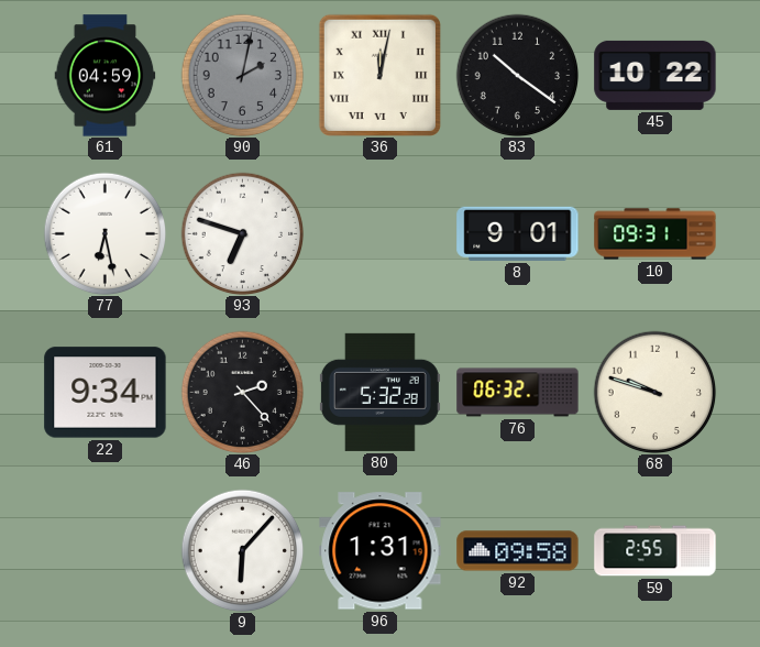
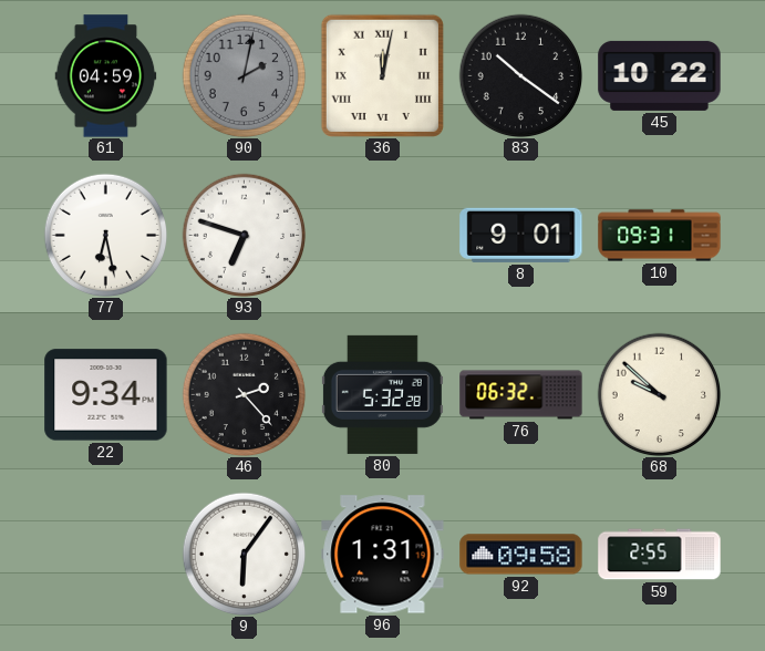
68: 9:48 -> 9:52 (659, 394)
9: 6:07 -> 6:06 (244, 554)
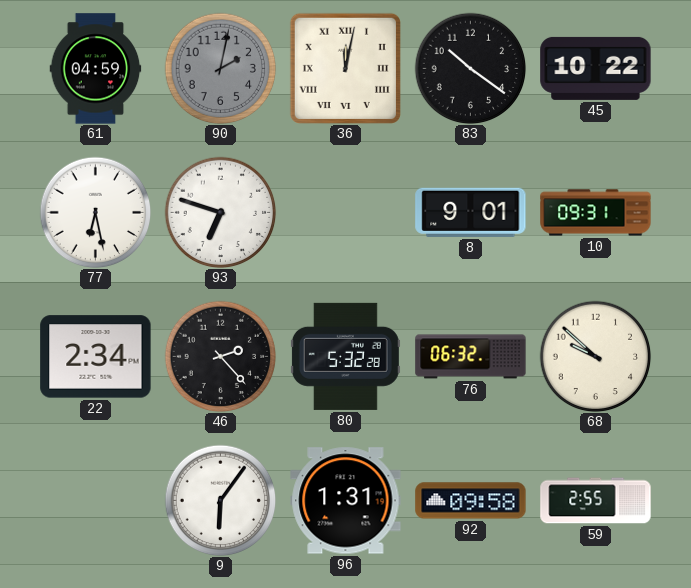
22: 9:34 -> 2:34 (96, 357)
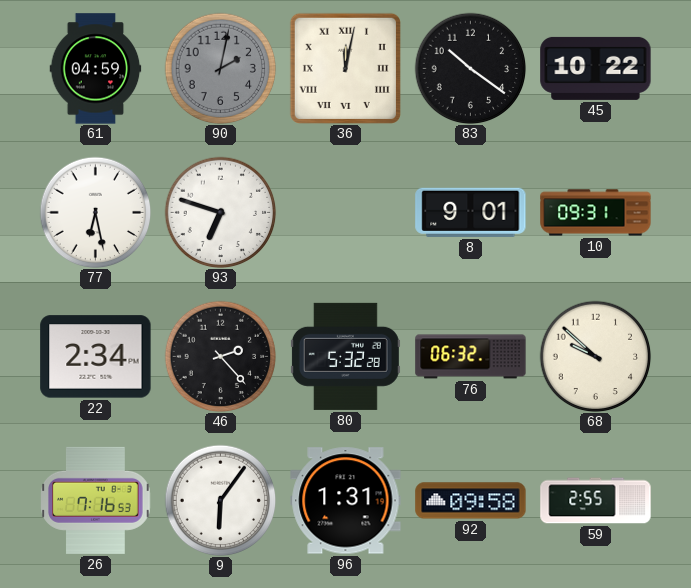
26: none -> 7:16 (96, 500)
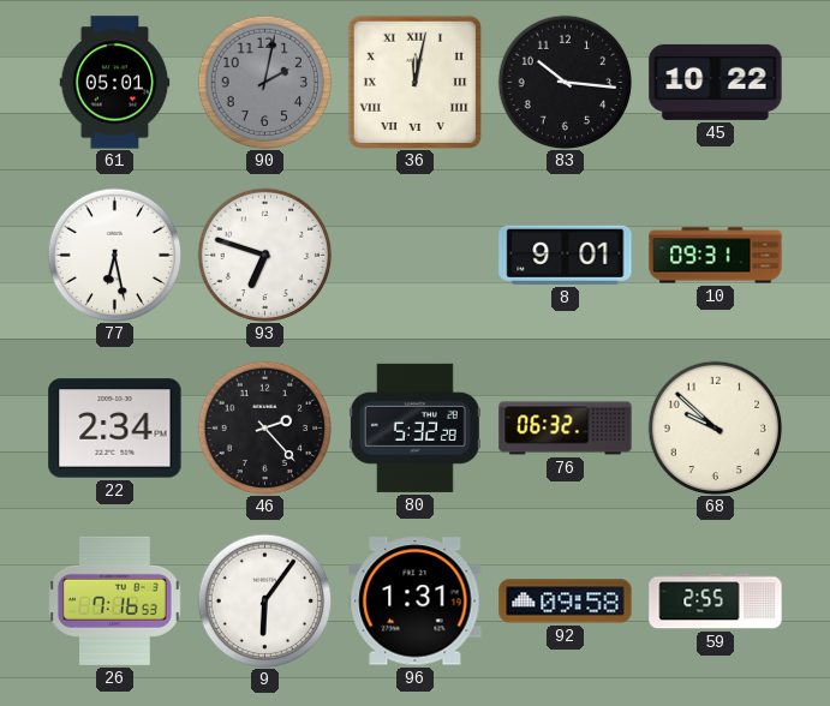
61: 04:59 -> 05:01 (115, 83)
83: 10:21 -> 10:16 (565, 82)
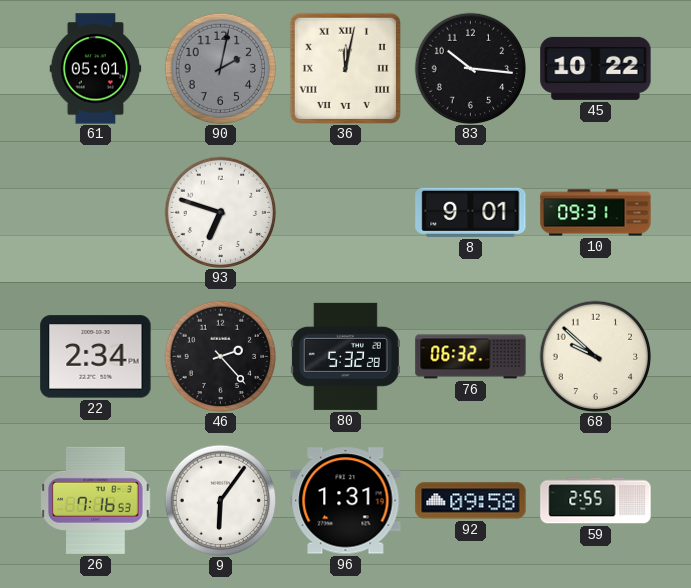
77: 6:28 -> none (114, 255)
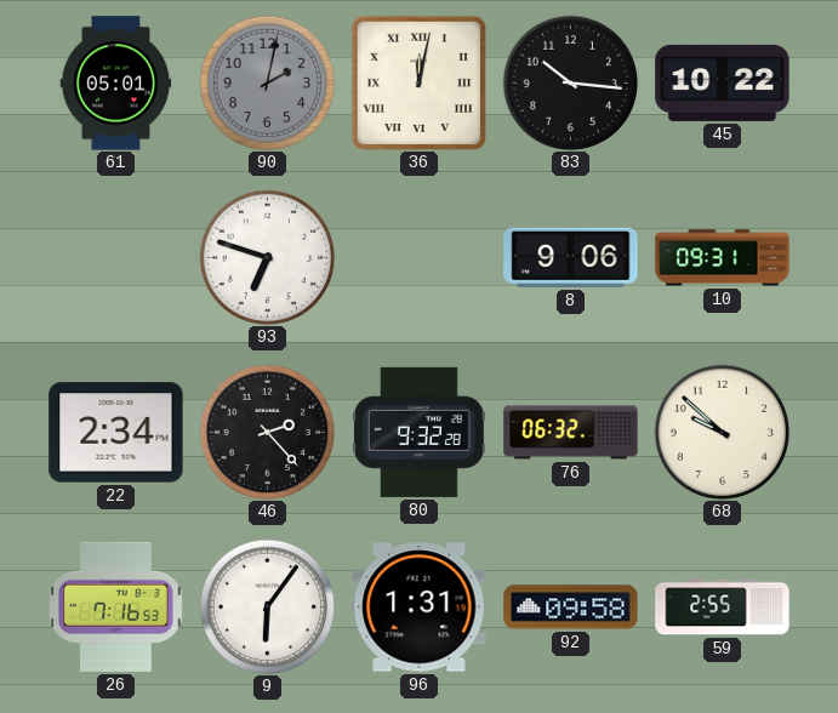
8: 9:01 -> 9:06 (571, 257)
80: 5:32 -> 9:32 (418, 432)
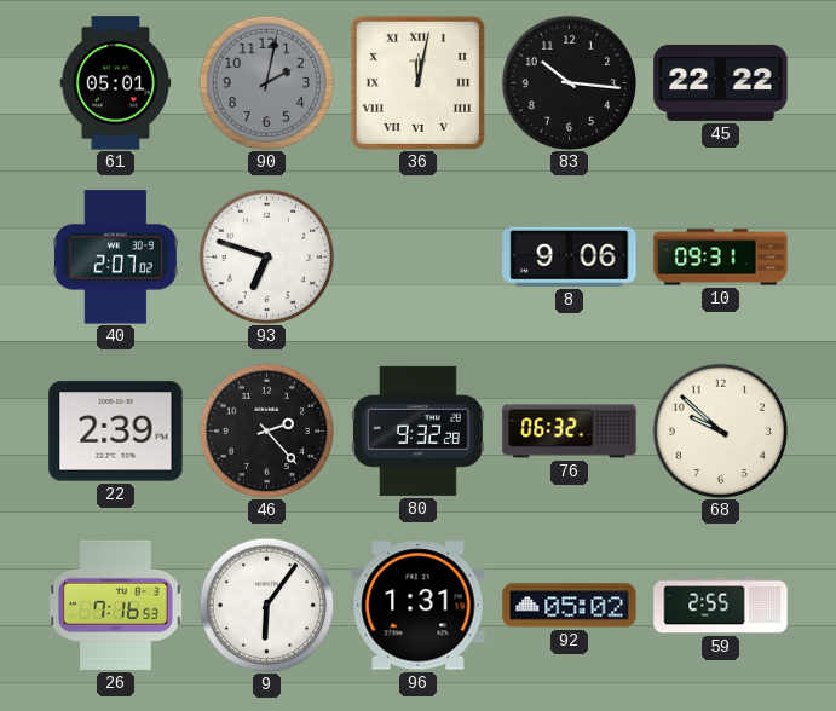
45: 10:22 -> 22:22 (721, 82)
40: none -> 2:07 (115, 258)
22: 2:34 -> 2:39 (116, 432)
92: 09:58 -> 05:02 (570, 606)
